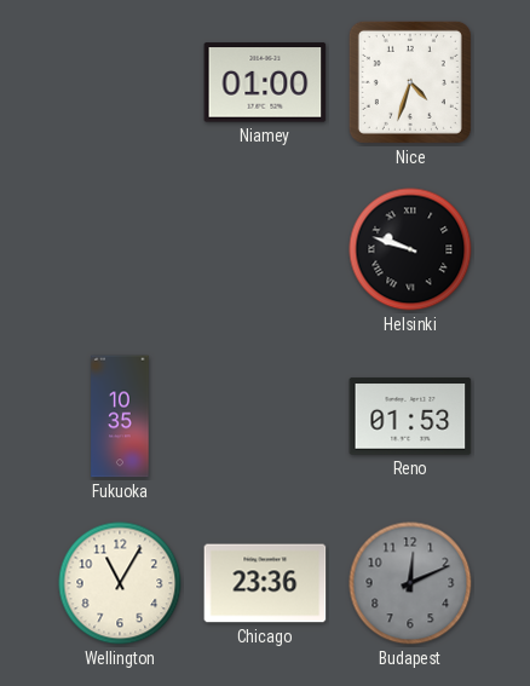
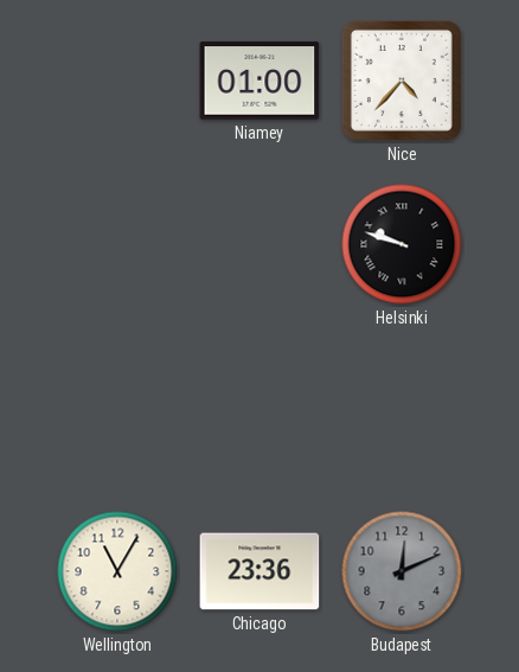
Nice: 4:33 -> 4:37 (402, 81)
Fukuoka: 10:35 -> none (120, 416)
Reno: 01:53 -> none (410, 416)
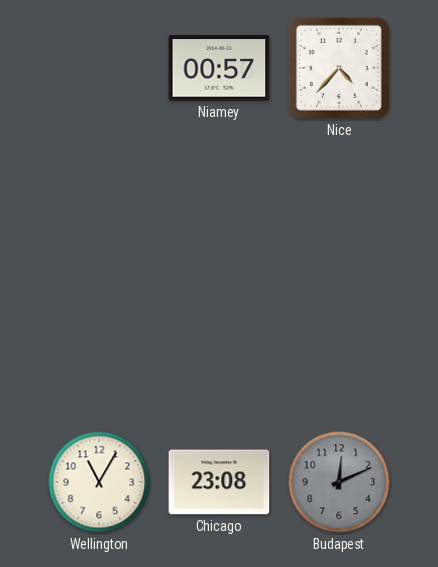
Niamey: 01:00 -> 00:57 (219, 68)
Helsinki: 9:48 -> none (402, 244)
Chicago: 23:36 -> 23:08 (219, 482)
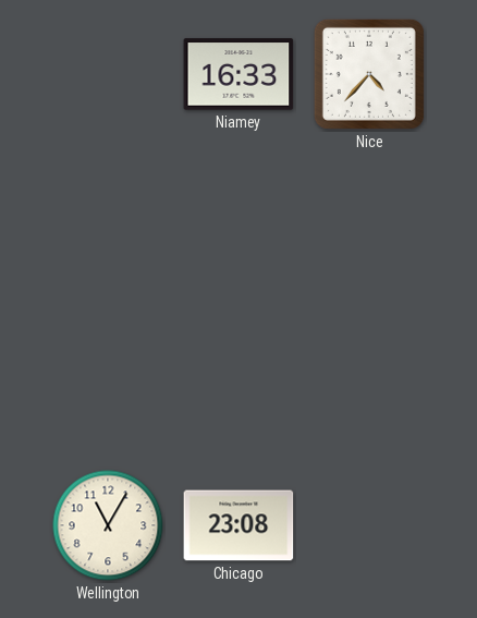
Niamey: 00:57 -> 16:33 (238, 74)
Budapest: 12:11 -> none (339, 482)
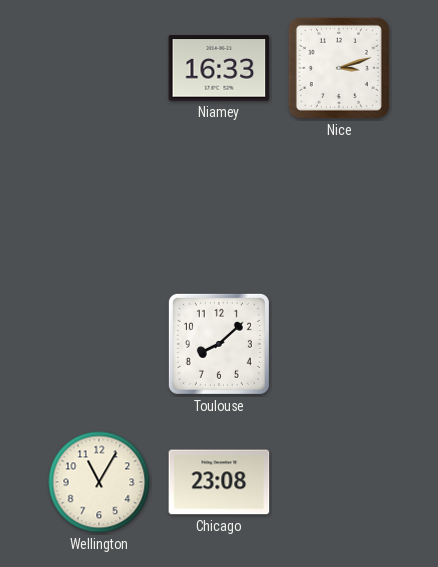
Nice: 4:37 -> 3:12 (339, 68)
Toulouse: none -> 8:08 (219, 344)
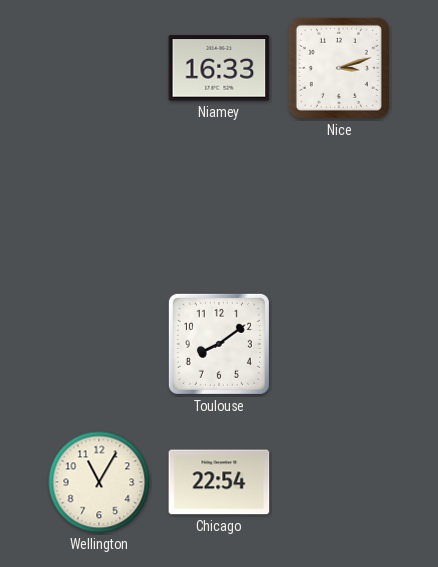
Toulouse: 8:08 -> 8:09 (219, 344)
Chicago: 23:08 -> 22:54 (219, 482)
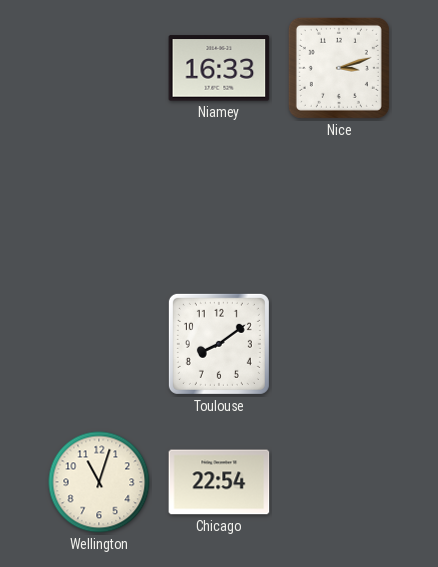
Wellington: 11:05 -> 11:03 (99, 482)
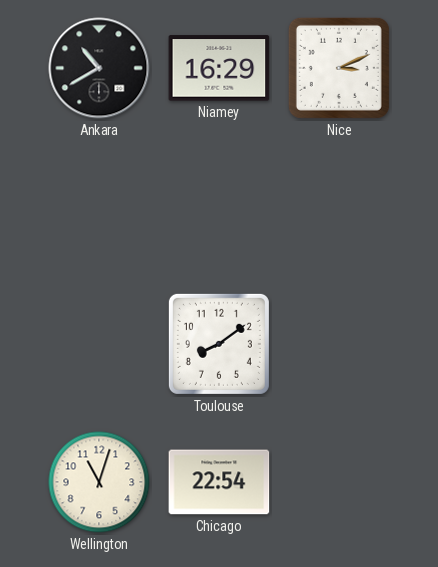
Ankara: none -> 10:40 (99, 68)
Niamey: 16:33 -> 16:29 (219, 68)
Nice: 3:12 -> 3:11 (339, 68)
